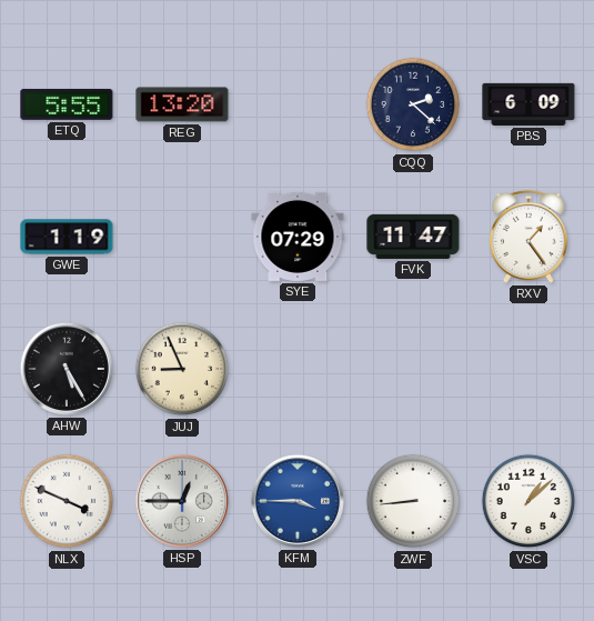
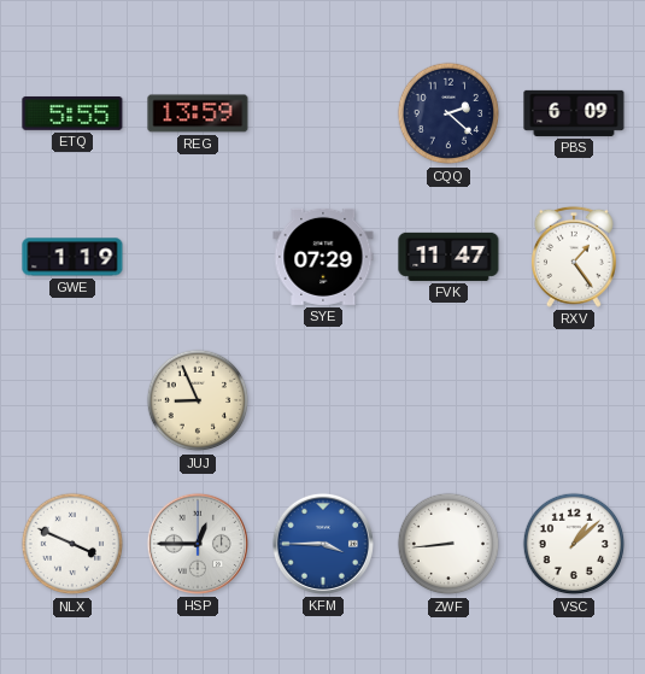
REG: 13:20 -> 13:59 (198, 113)
AHW: 5:25 -> none (67, 369)
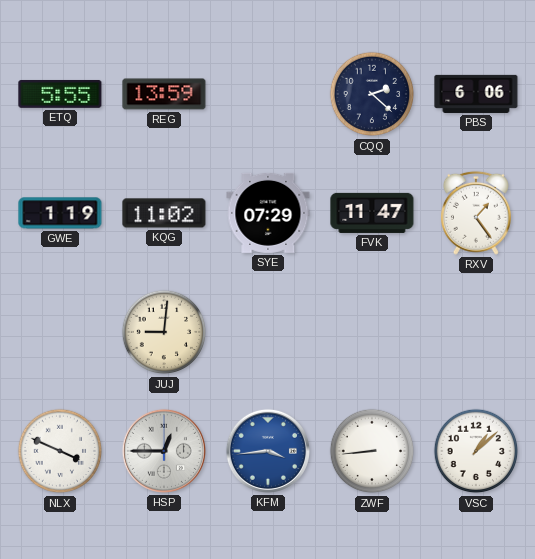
PBS: 6:09 -> 6:06 (476, 94)
KQG: none -> 11:02 (164, 213)
JUJ: 8:56 -> 9:01 (164, 332)
KFM: 3:45 -> 3:44 (268, 451)
